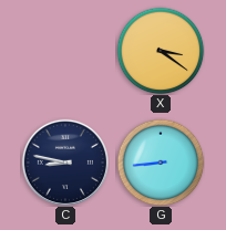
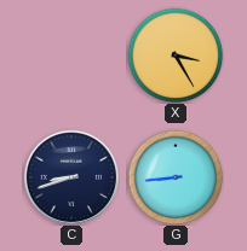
X: 3:21 -> 3:25 (176, 56)
C: 8:47 -> 8:42 (70, 176)
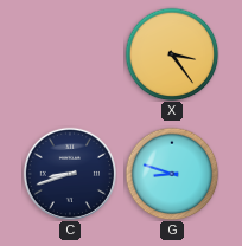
X: 3:25 -> 3:24 (172, 54)
G: 8:44 -> 8:48 (172, 174)
